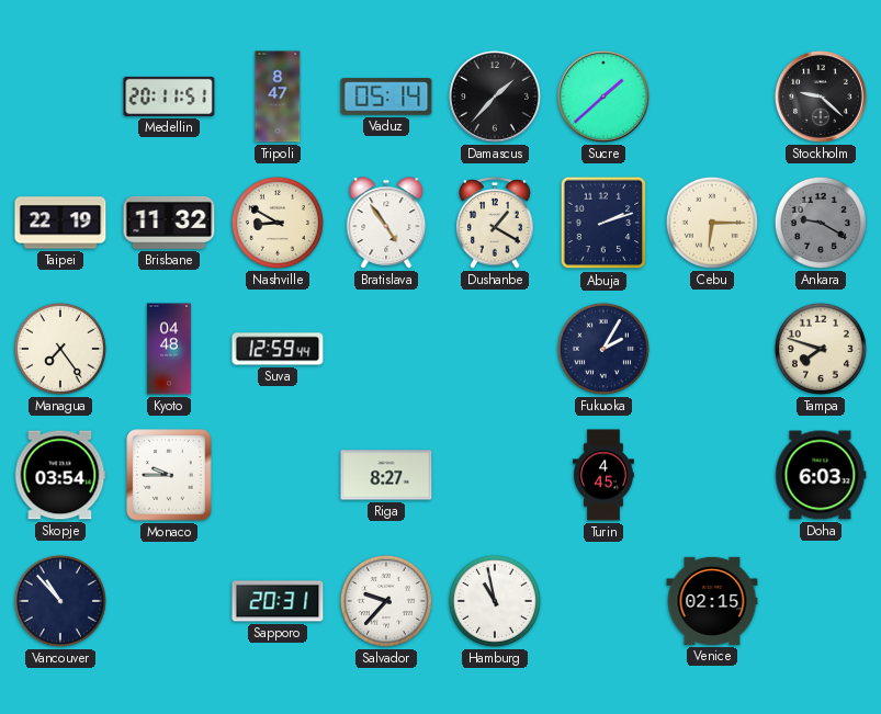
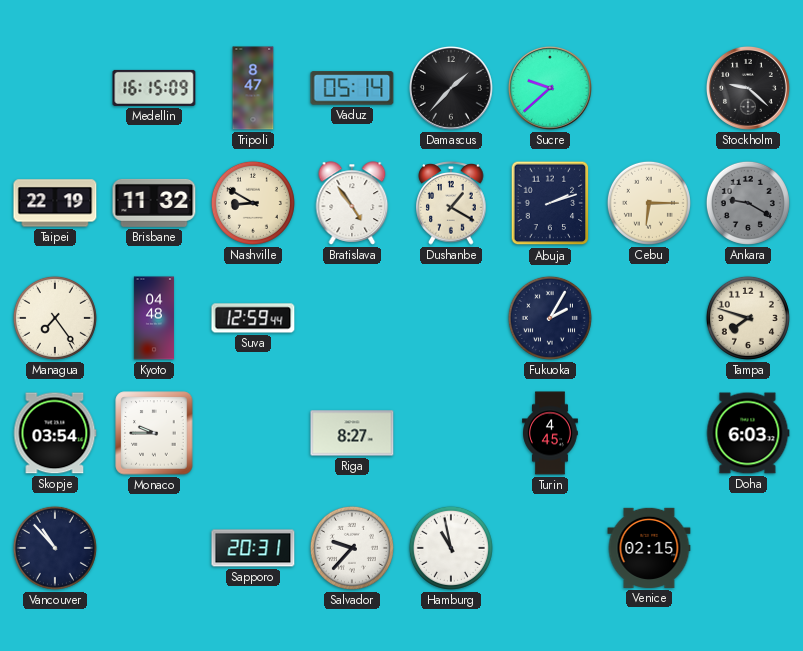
Medellin: 20:11 -> 16:15 (154, 88)
Sucre: 1:38 -> 9:38 (550, 88)
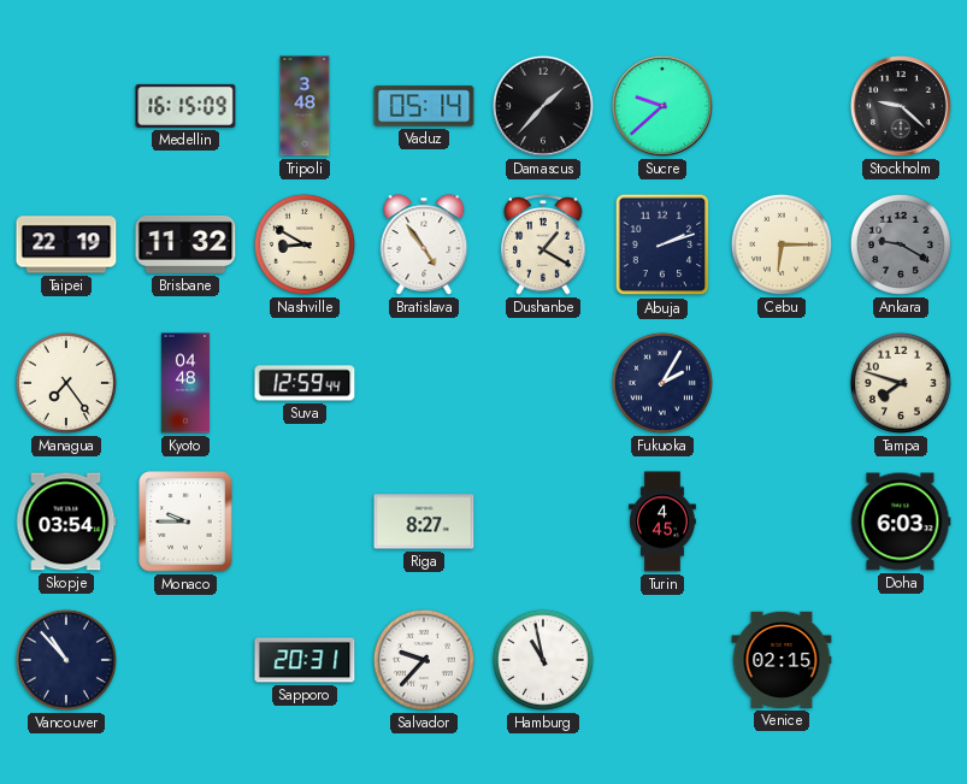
Tripoli: 8:47 -> 3:48 (305, 106)
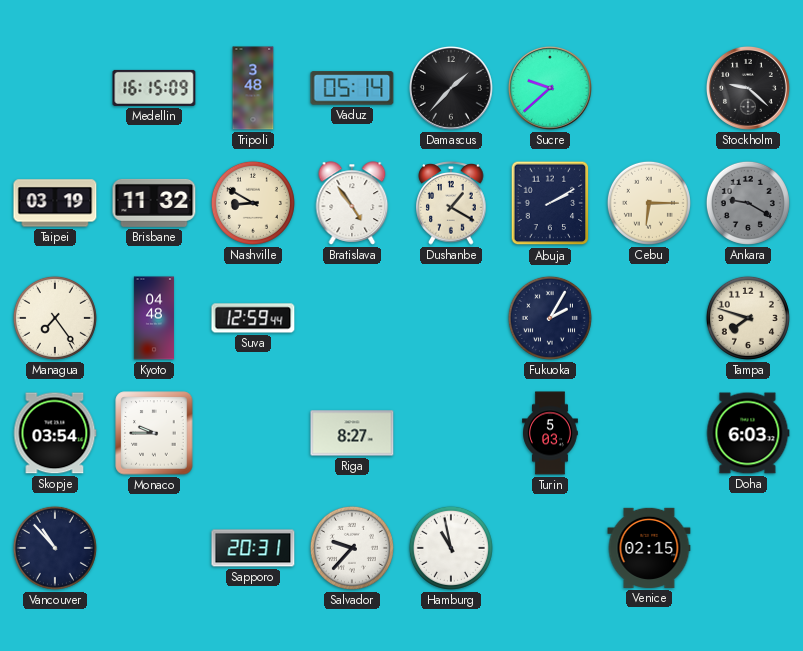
Taipei: 22:19 -> 03:19 (55, 203)
Abuja: 2:12 -> 2:10 (550, 203)
Turin: 4:45 -> 5:03 (551, 433)
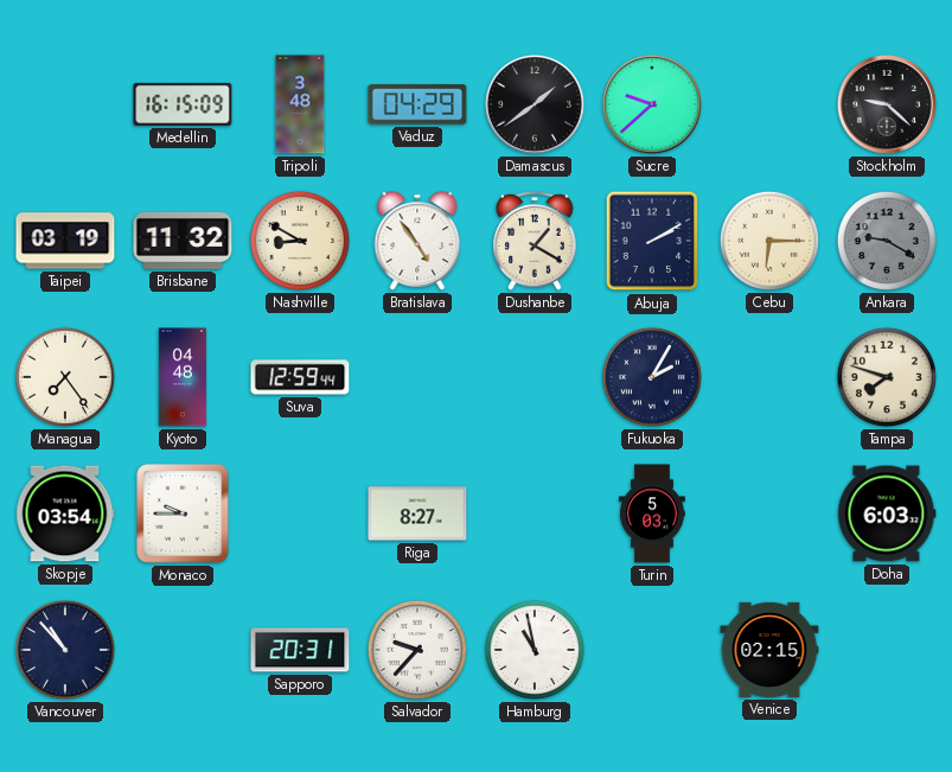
Vaduz: 05:14 -> 04:29 (417, 104)
Damascus: 1:37 -> 1:39 (535, 104)
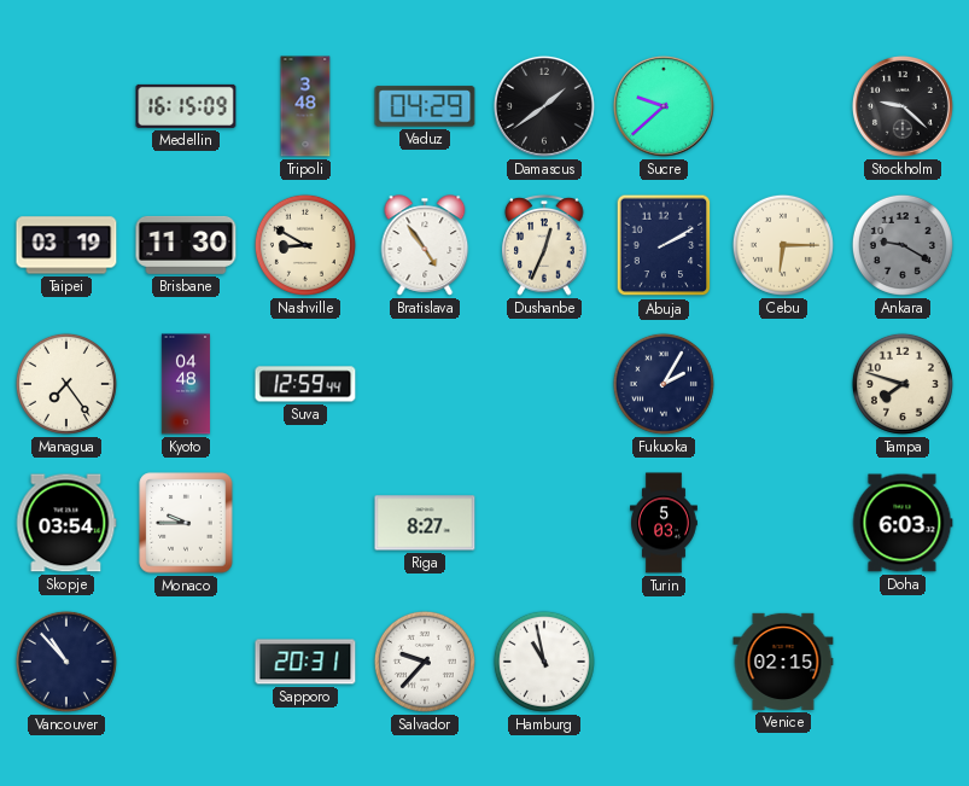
Brisbane: 11:32 -> 11:30 (186, 245)
Dushanbe: 1:20 -> 12:34 (544, 246)
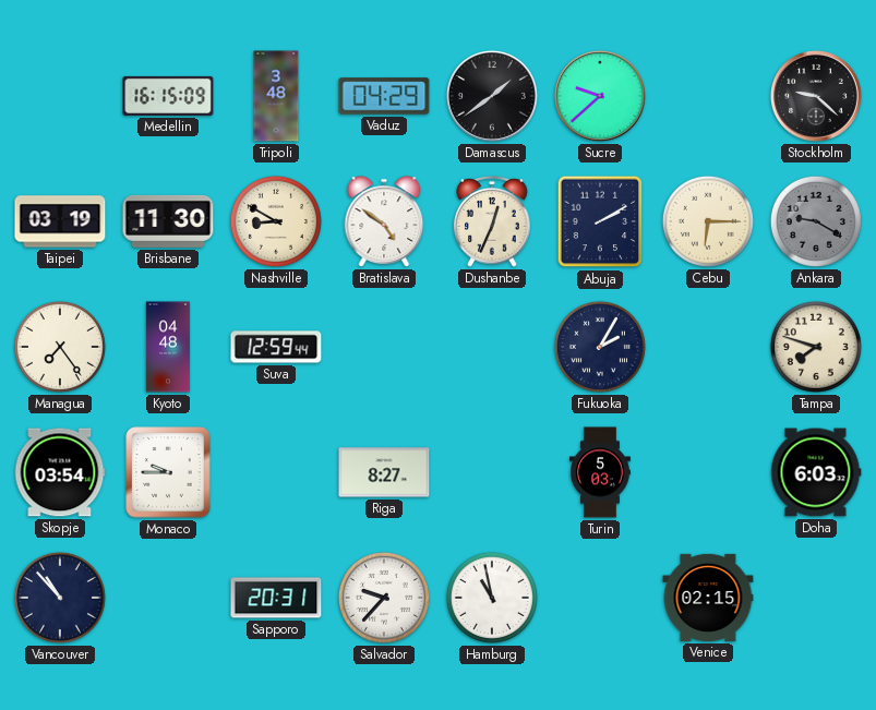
Bratislava: 4:54 -> 4:51 (384, 221)
